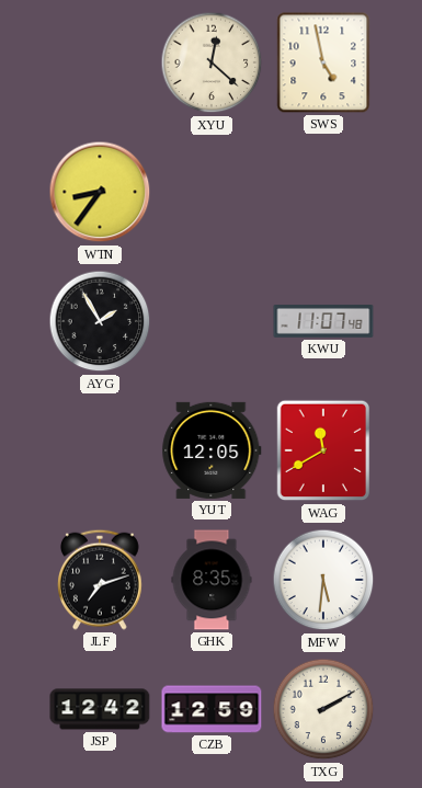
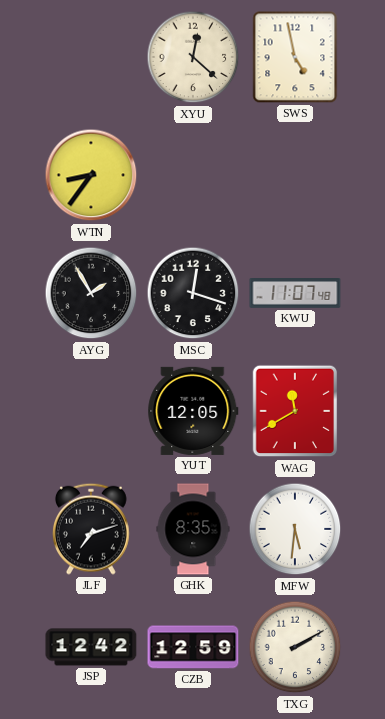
MSC: none -> 12:18 (193, 293)
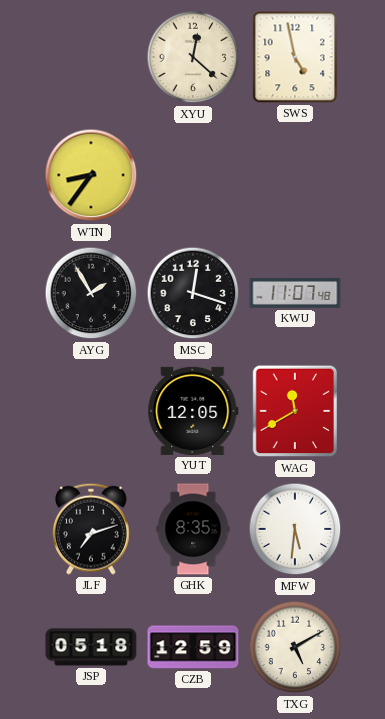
JSP: 12:42 -> 05:18 (91, 647)
TXG: 2:10 -> 5:10 (295, 647)
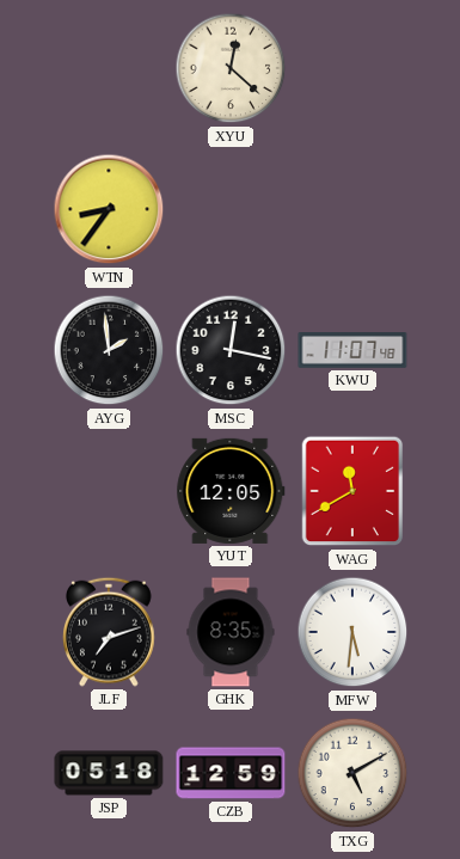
SWS: 4:58 -> none (295, 57)
AYG: 1:55 -> 1:59 (109, 350)
MSC: 12:18 -> 12:17 (231, 350)
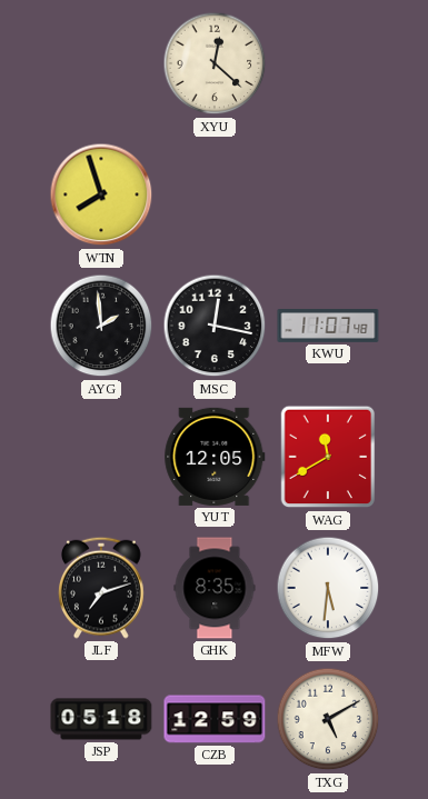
WTN: 8:36 -> 7:57 (101, 194)
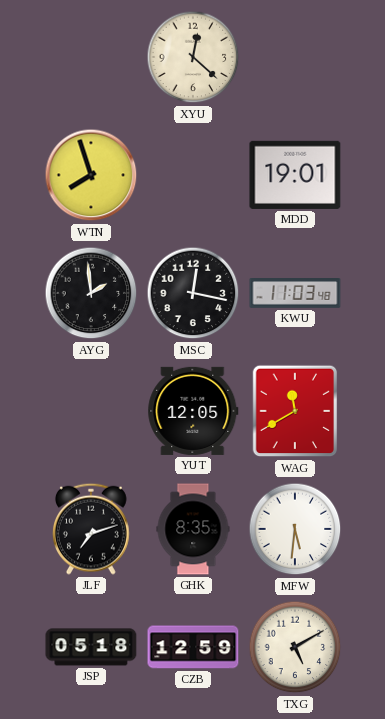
MDD: none -> 19:01 (295, 175)
KWU: 11:07 -> 11:03 (295, 294)
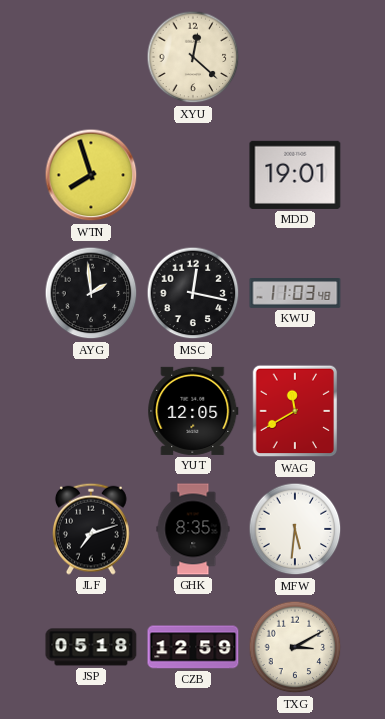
TXG: 5:10 -> 3:10 (295, 647)
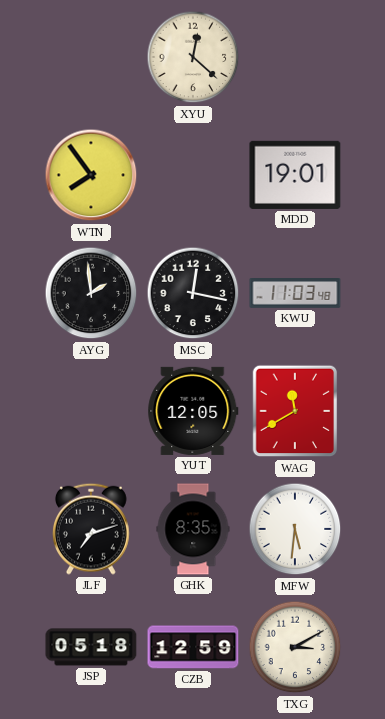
WTN: 7:57 -> 7:54 (91, 175)
